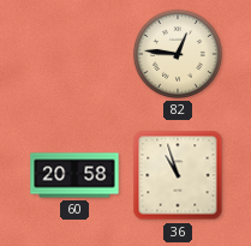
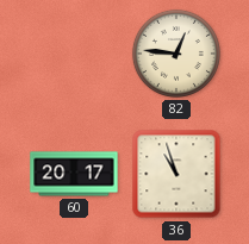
60: 20:58 -> 20:17 (74, 174)
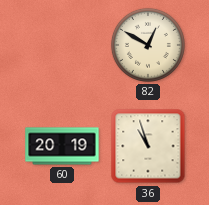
82: 12:46 -> 12:50 (148, 45)
60: 20:17 -> 20:19 (62, 146)
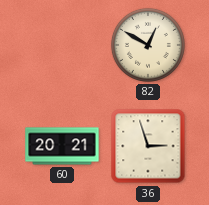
60: 20:19 -> 20:21 (62, 146)
36: 10:57 -> 2:57 (148, 146)
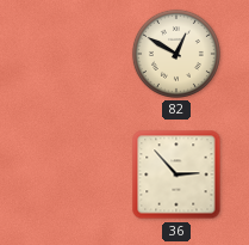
60: 20:21 -> none (62, 146)
36: 2:57 -> 2:53 (176, 174)
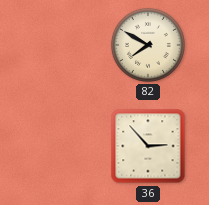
82: 12:50 -> 7:50 (148, 45)
